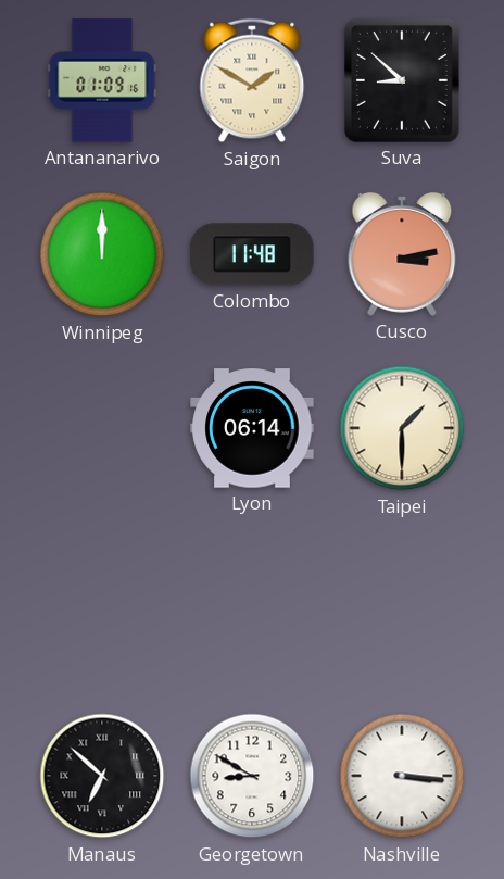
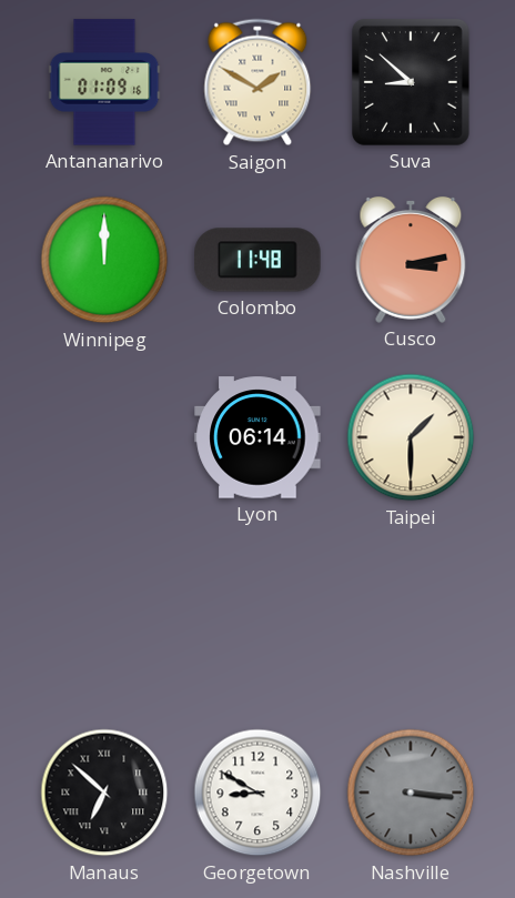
Nashville dial: white -> grey (411, 793)
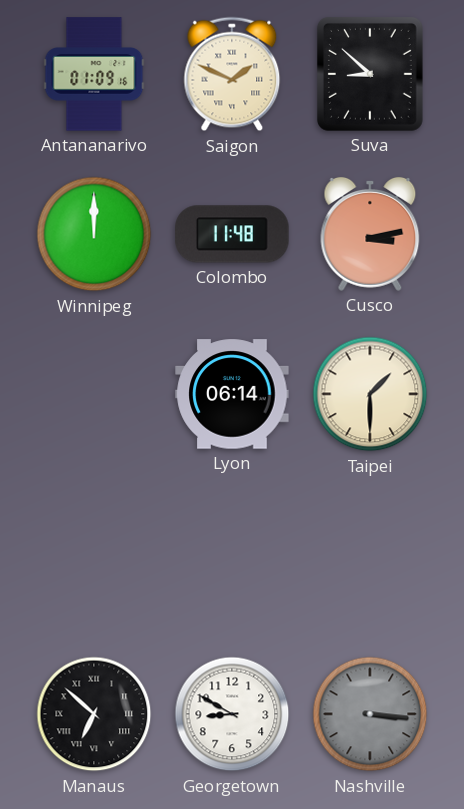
Saigon: 1:50 -> 1:49 (232, 74)
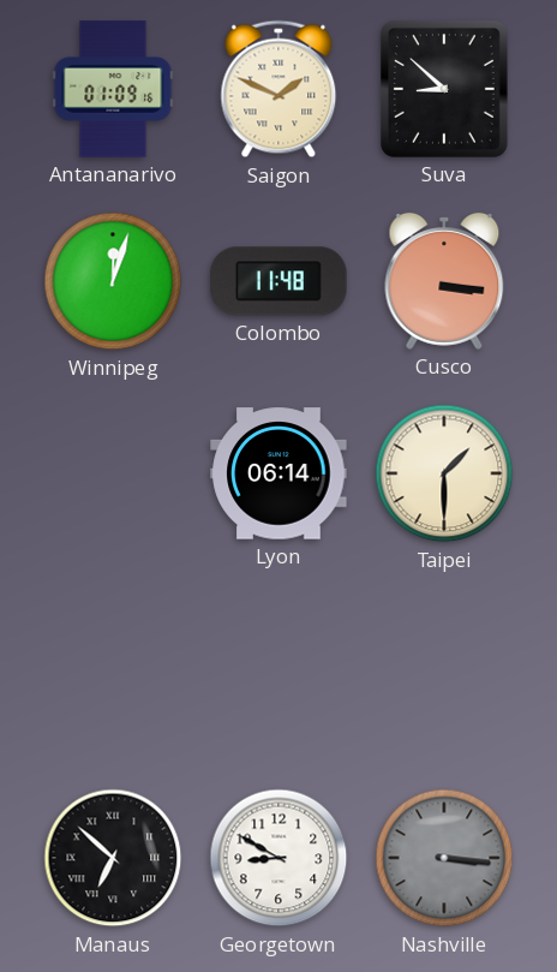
Winnipeg: 12:00 -> 12:03 (113, 281)
Cusco: 3:13 -> 3:16 (444, 281)
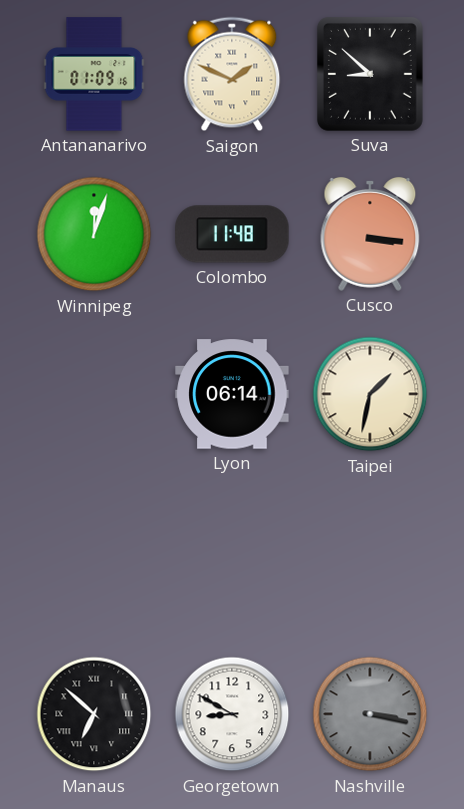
Taipei: 1:30 -> 1:32 (370, 394)
Nashville: 3:16 -> 3:17 (370, 714)
